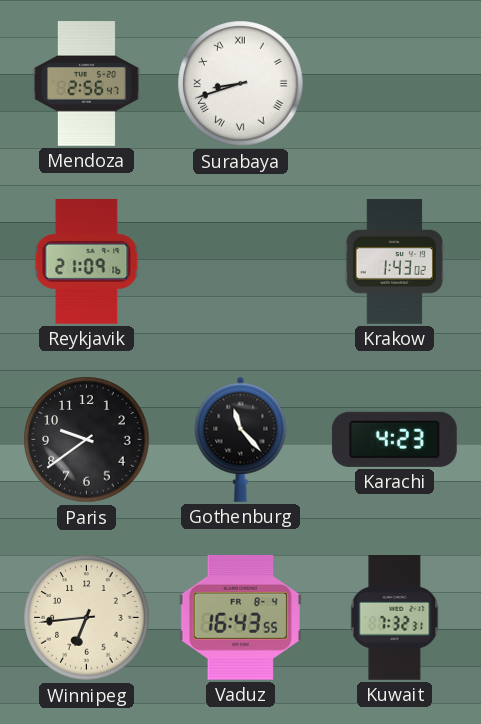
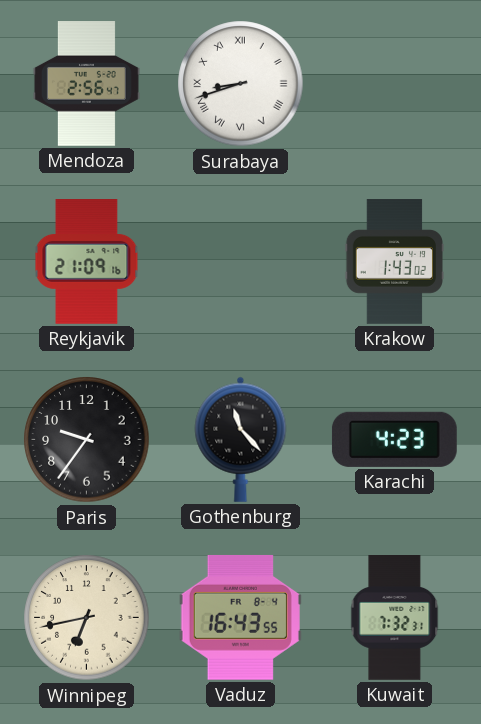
Paris: 9:39 -> 9:36 (87, 440)
Winnipeg: 6:44 -> 6:43 (87, 618)
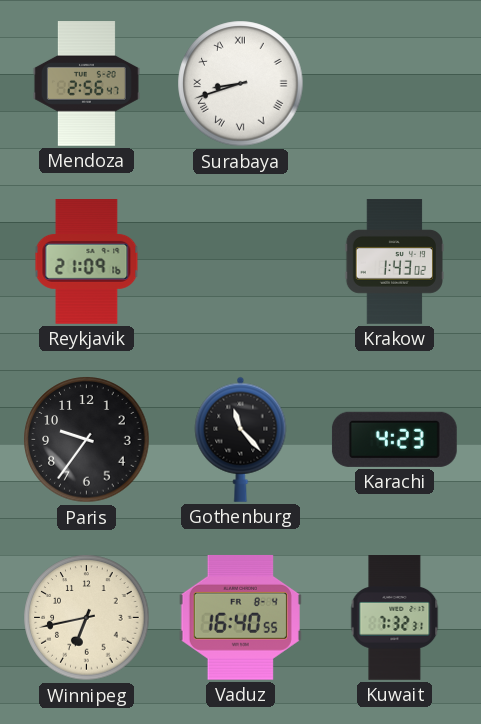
Vaduz: 16:43 -> 16:40 (240, 617)
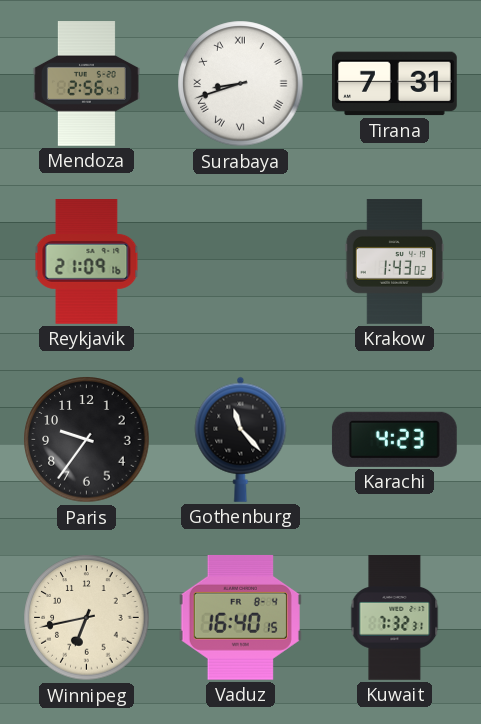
Tirana: none -> 7:31 (395, 84)
Vaduz: 16:40:55 -> 16:40:15 (240, 617)
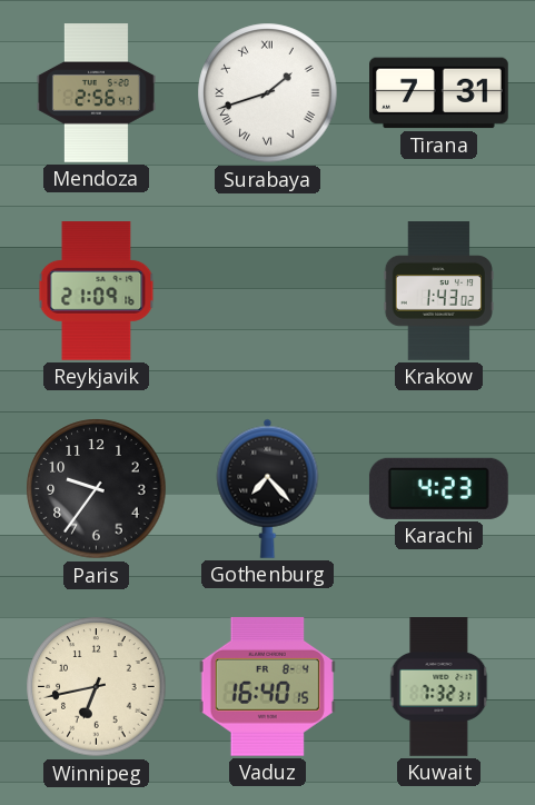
Surabaya: 8:42 -> 1:42 (268, 93)
Gothenburg: 11:23 -> 7:23 (268, 488)
